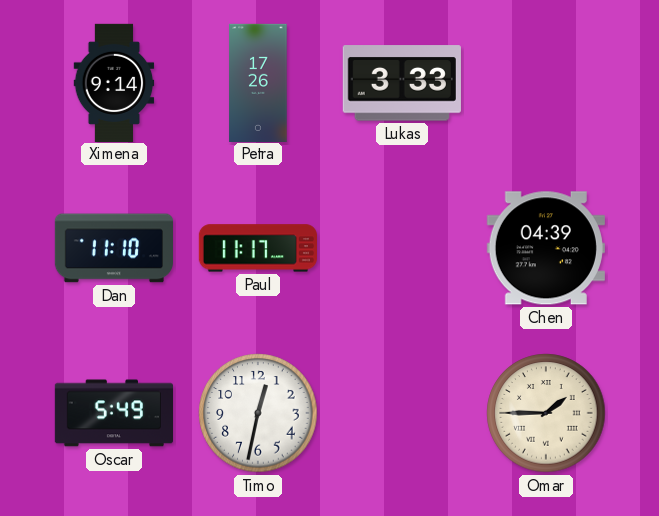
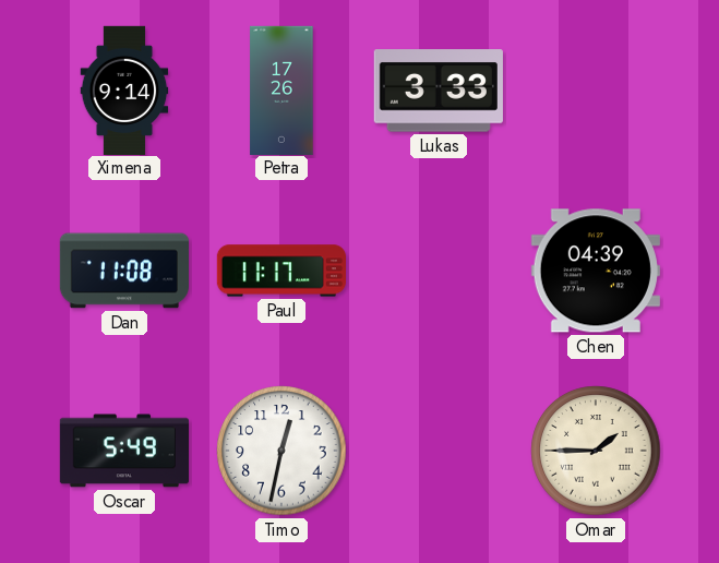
Dan: 11:10 -> 11:08 (123, 271)
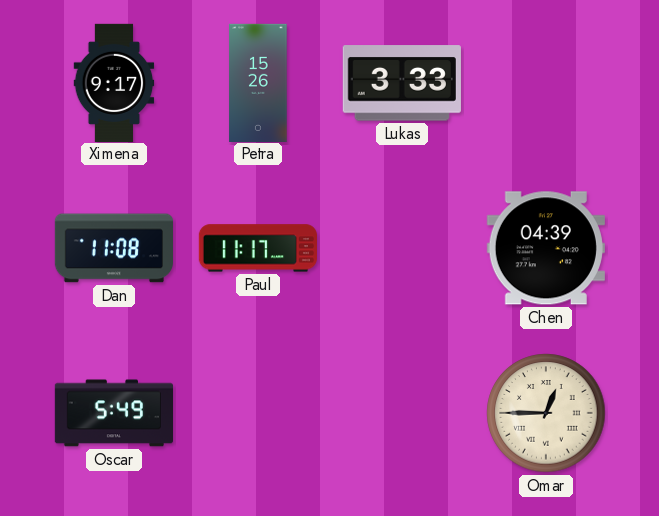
Ximena: 9:14 -> 9:17 (114, 82)
Petra: 17:26 -> 15:26 (258, 82)
Timo: 12:32 -> none (281, 451)
Omar: 1:45 -> 12:45 (546, 413)
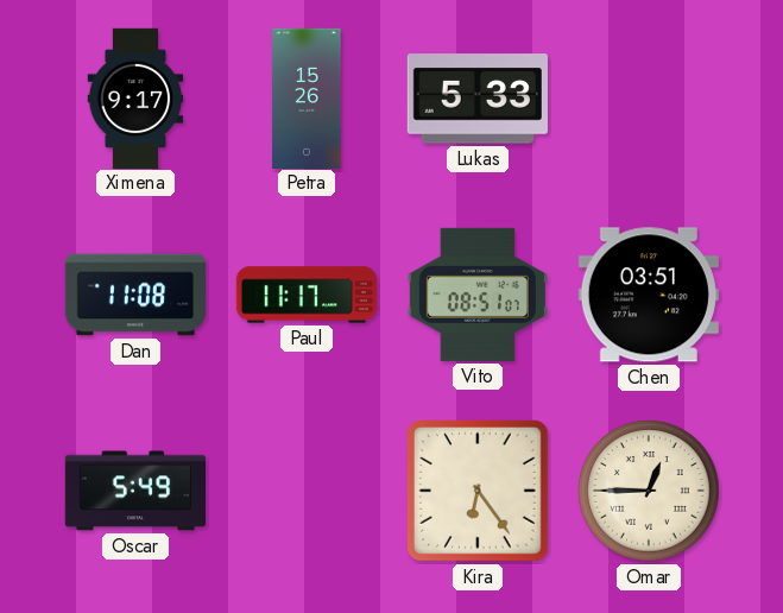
Lukas: 3:33 -> 5:33 (478, 99)
Vito: none -> 08:51 (478, 295)
Chen: 04:39 -> 03:51 (649, 295)
Kira: none -> 6:24 (479, 492)
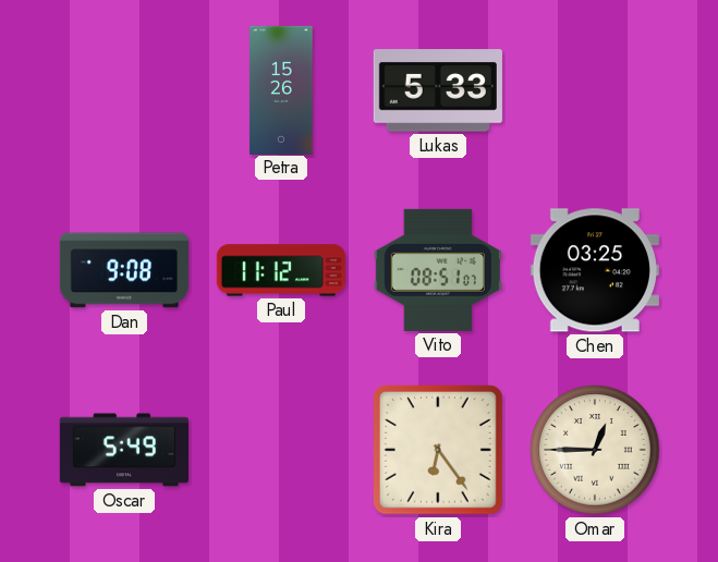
Ximena: 9:17 -> none (135, 97)
Dan: 11:08 -> 9:08 (123, 270)
Paul: 11:17 -> 11:12 (280, 270)
Chen: 03:51 -> 03:25 (595, 270)
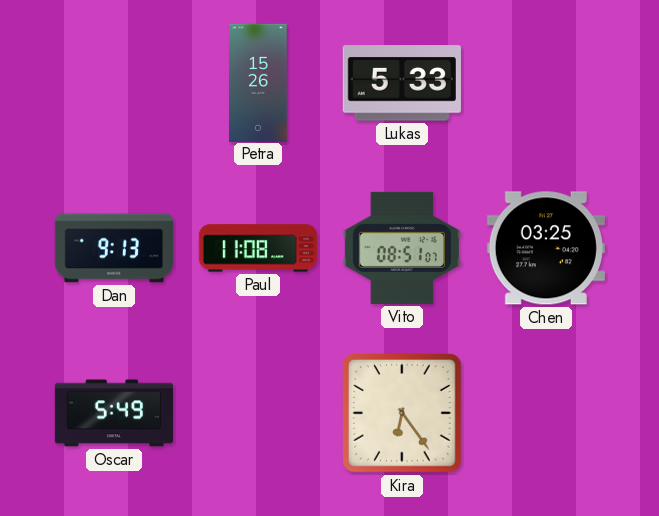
Dan: 9:08 -> 9:13 (113, 248)
Paul: 11:12 -> 11:08 (257, 248)
Omar: 12:45 -> none (595, 450)
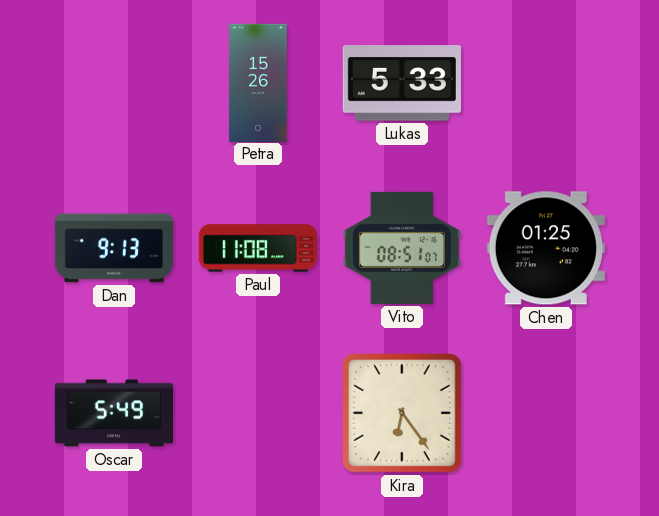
Chen: 03:25 -> 01:25 (546, 248)
